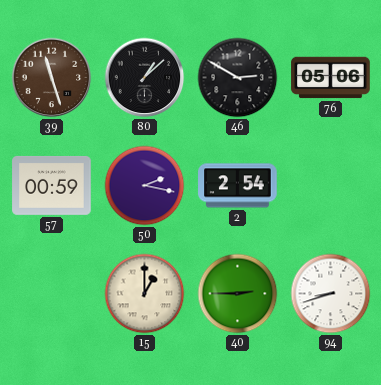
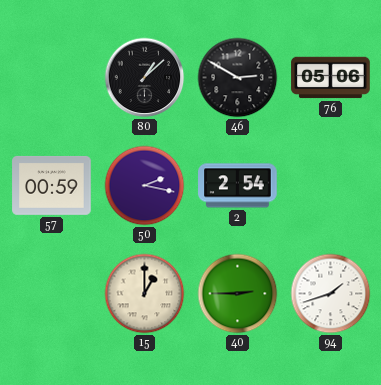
39: 11:27 -> none (52, 78)
94: 8:42 -> 1:42 (331, 294)
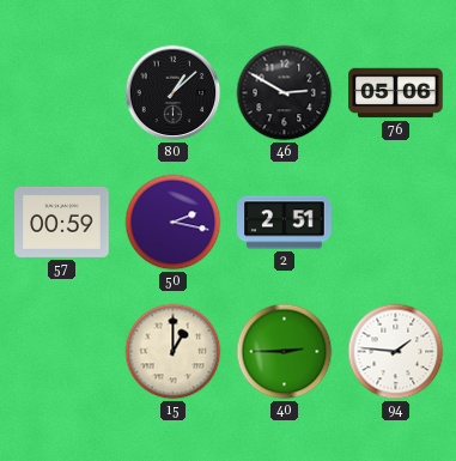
2: 2:54 -> 2:51 (285, 223)
94: 1:42 -> 1:46 (396, 352)
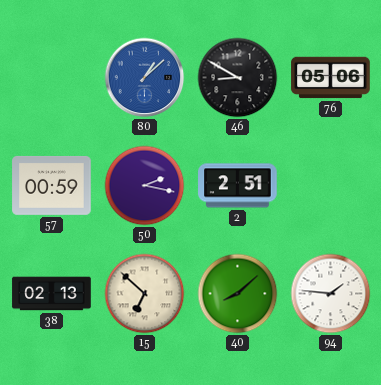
80 dial: black -> blue (145, 78)
46: 2:50 -> 8:50 (238, 78)
38: none -> 02:13 (52, 294)
15: 1:00 -> 6:52 (145, 294)
40: 2:45 -> 8:08 (238, 294)
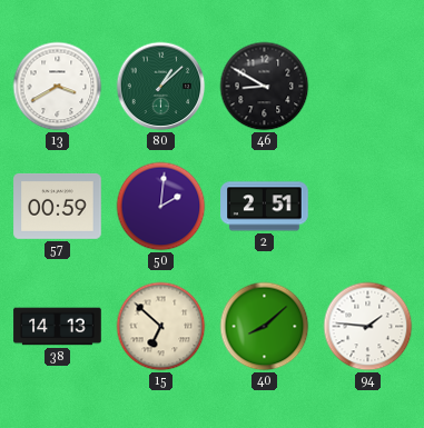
13: none -> 3:40 (58, 87)
80 dial: blue -> green (161, 87)
76: 05:06 -> none (331, 78)
50: 2:17 -> 2:01 (161, 207)
38: 02:13 -> 14:13 (58, 327)
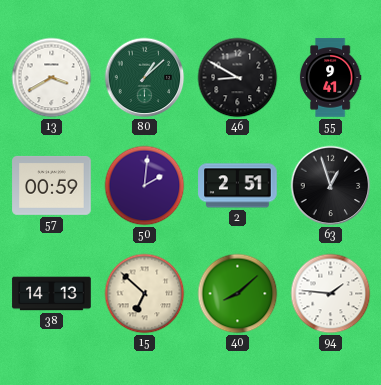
55: none -> 9:41 (330, 78)
63: none -> 12:57 (331, 186)
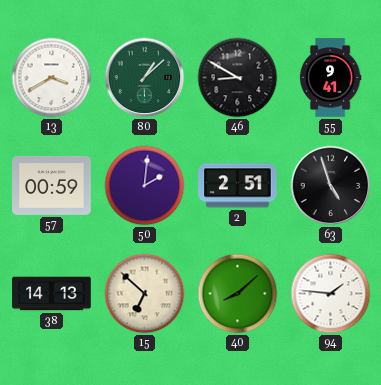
63: 12:57 -> 4:57 (331, 186)
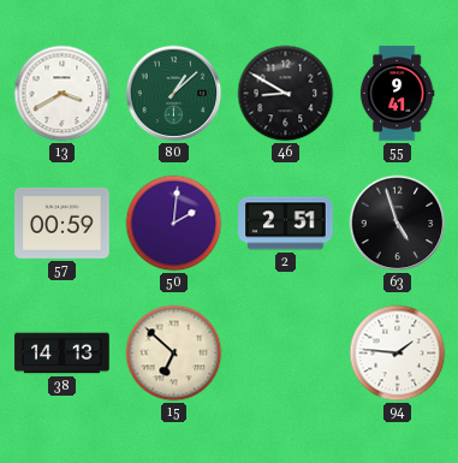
40: 8:08 -> none (238, 294)
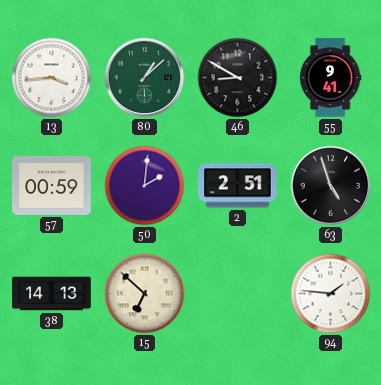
13: 3:40 -> 3:44 (52, 78)
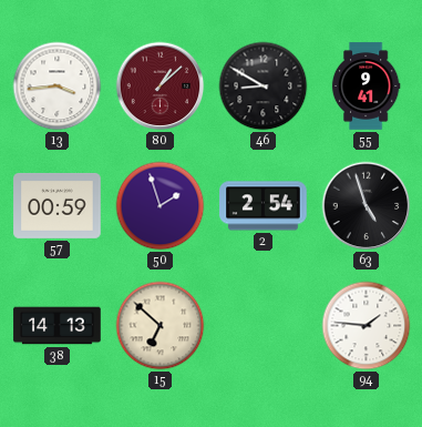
80 dial: green -> burgundy (161, 87)
50: 2:01 -> 1:57 (161, 206)
2: 2:51 -> 2:54 (264, 206)
